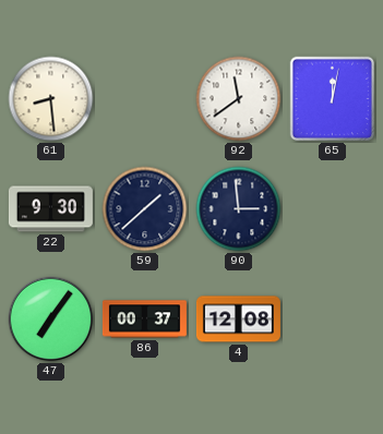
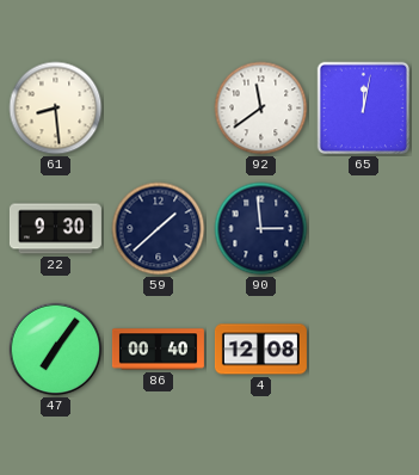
86: 00:37 -> 00:40 (158, 350)
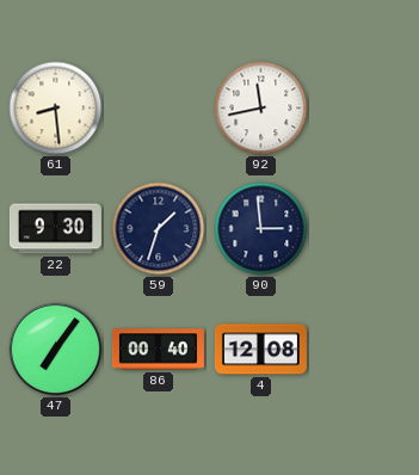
92: 11:39 -> 11:43 (261, 109)
65: 12:02 -> none (364, 109)
59: 1:38 -> 1:33 (159, 229)
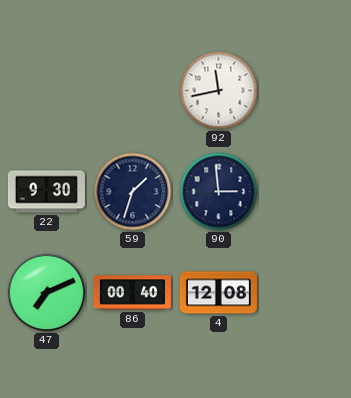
61: 8:29 -> none (56, 109)
47: 7:06 -> 7:11 (47, 293)
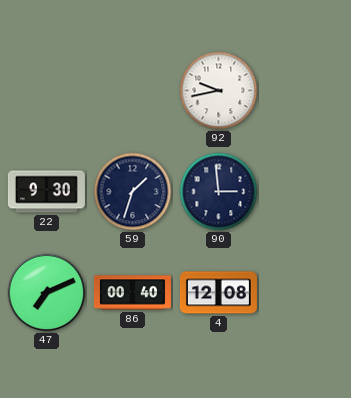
92: 11:43 -> 9:43 (219, 91)
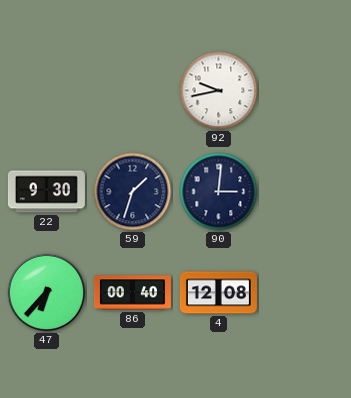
90: 2:59 -> 3:01 (219, 192)
47: 7:11 -> 6:37 (47, 293)
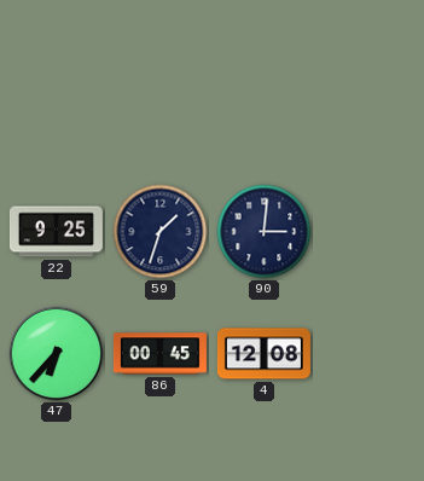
92: 9:43 -> none (219, 91)
22: 9:30 -> 9:25 (56, 232)
86: 00:40 -> 00:45 (159, 354)
